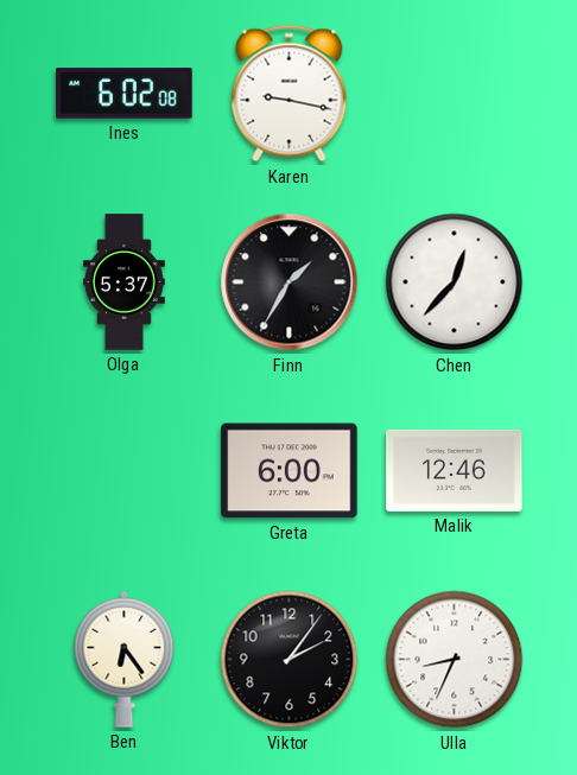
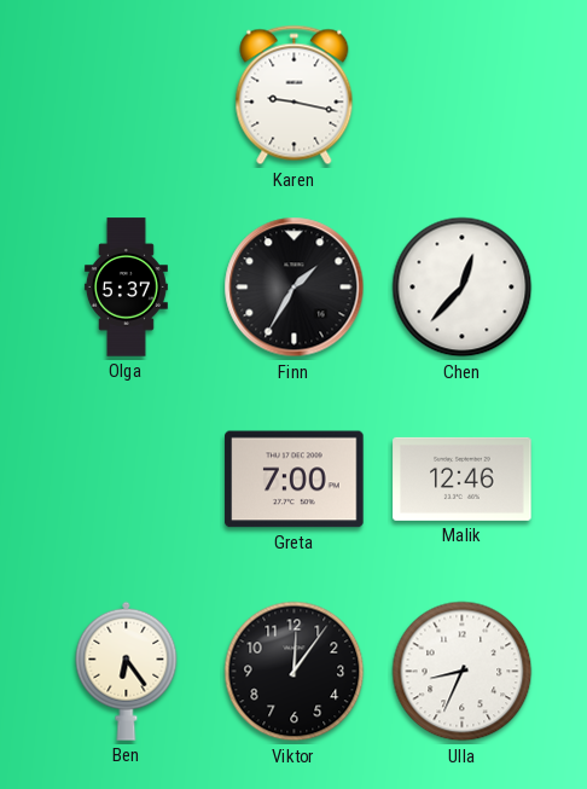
Ines: 6:02 -> none (125, 94)
Greta: 6:00 -> 7:00 (295, 480)
Viktor: 2:06 -> 12:06 (295, 672)
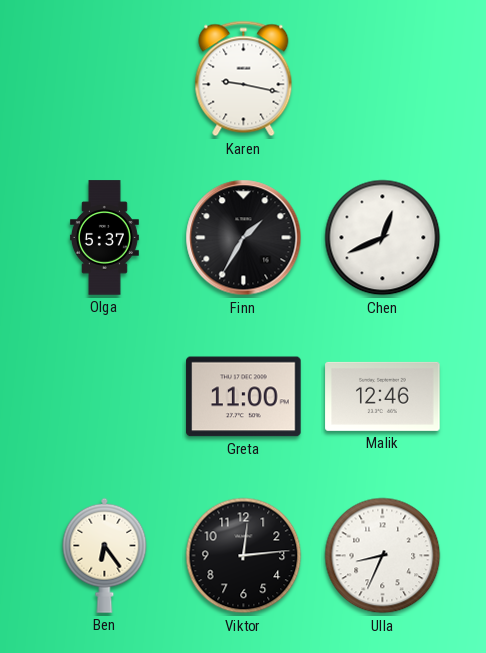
Chen: 12:37 -> 12:41 (383, 238)
Greta: 7:00 -> 11:00 (244, 397)
Viktor: 12:06 -> 12:14 (244, 556)
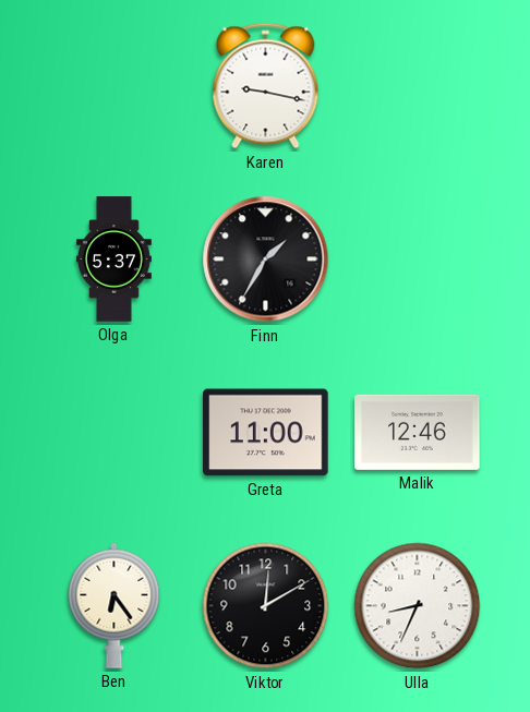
Chen: 12:41 -> none (383, 238)
Viktor: 12:14 -> 12:10 (266, 606)
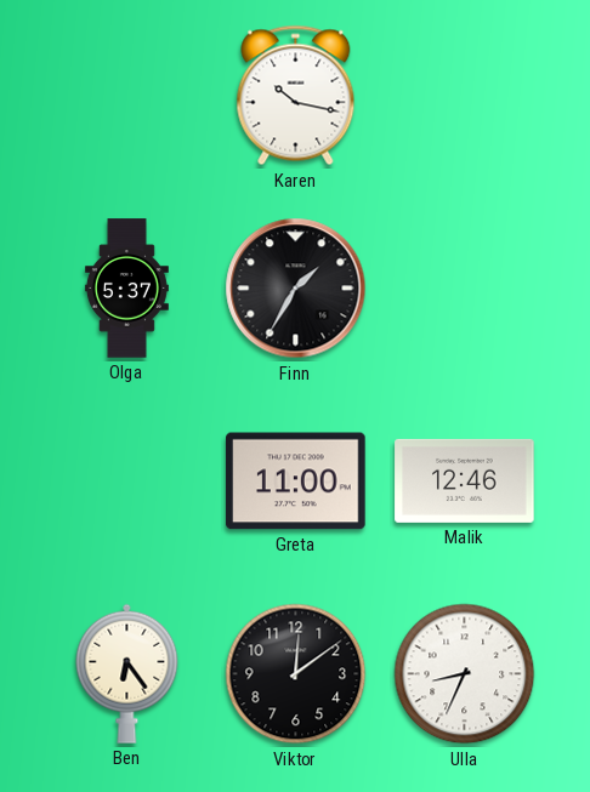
Karen: 9:17 -> 10:17 (296, 96)
Viktor: 12:10 -> 12:09 (296, 674)
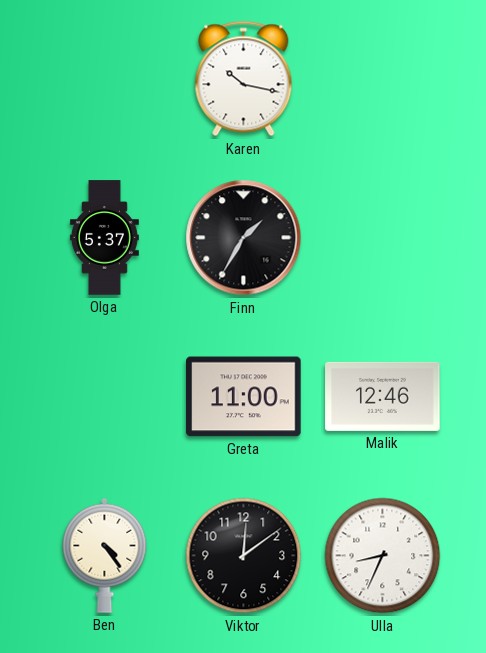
Ben: 6:24 -> 4:24 (105, 555)
